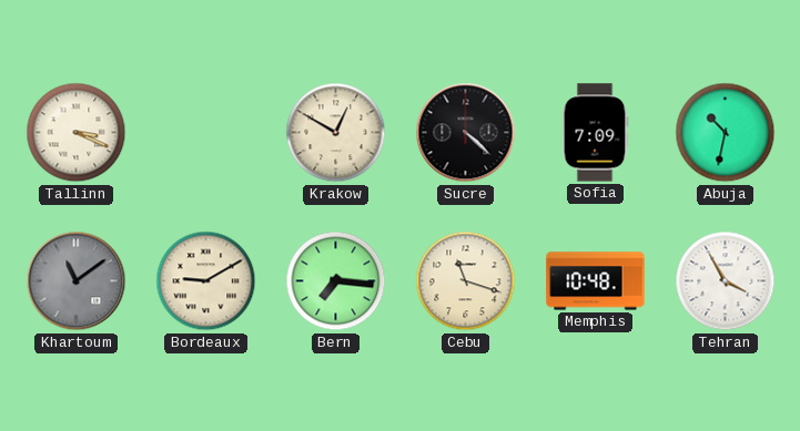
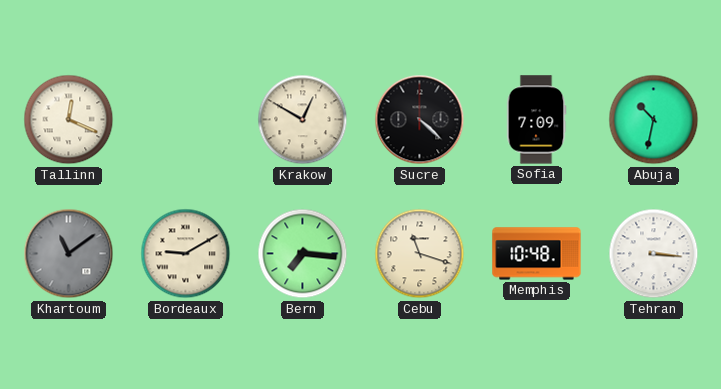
Tallinn: 3:19 -> 12:19 (69, 120)
Tehran: 3:55 -> 3:16 (654, 254)
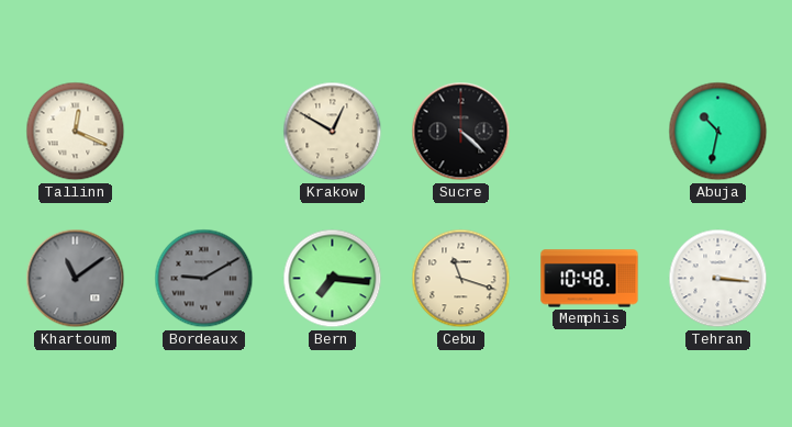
Sofia: 7:09 -> none (536, 120)
Bordeaux dial: cream -> grey (204, 279)
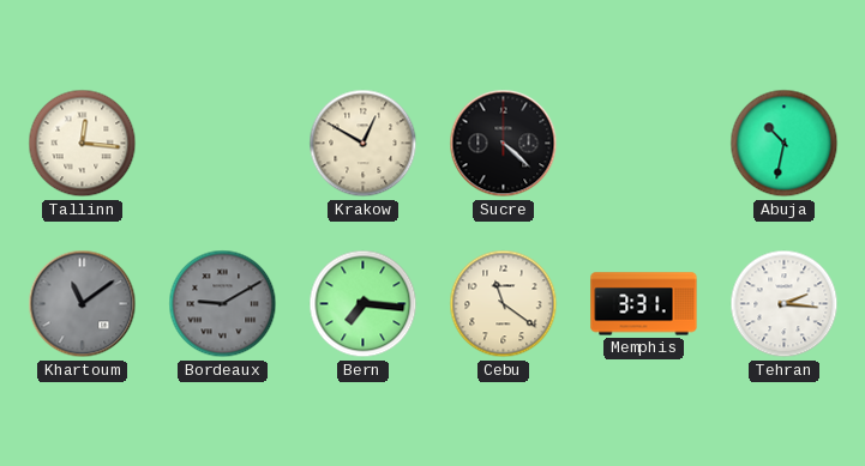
Tallinn: 12:19 -> 12:16 (83, 144)
Cebu: 11:18 -> 11:21 (504, 304)
Memphis: 10:48 -> 3:31 (644, 304)
Tehran: 3:16 -> 2:16 (785, 304)
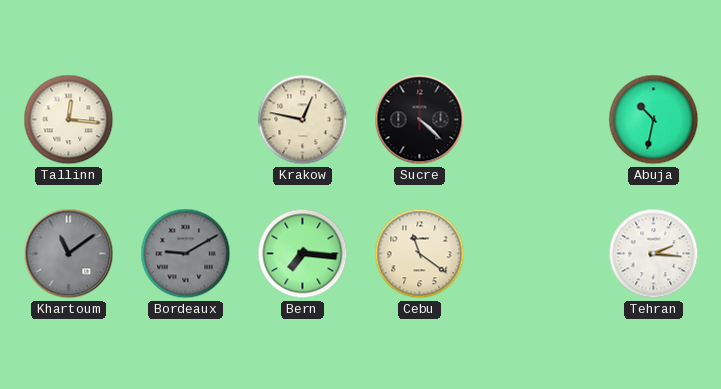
Krakow: 12:50 -> 12:47 (303, 120)
Memphis: 3:31 -> none (644, 304)
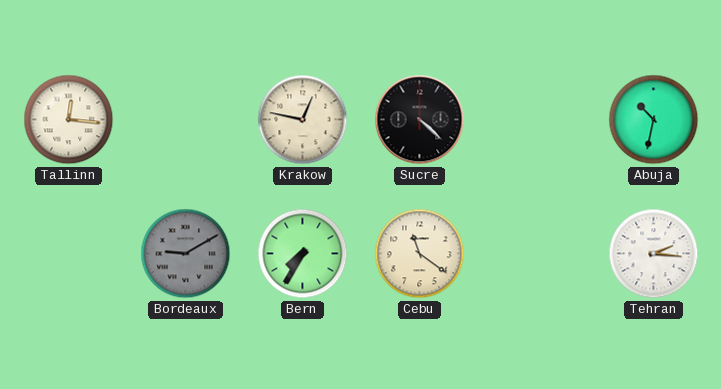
Khartoum: 11:09 -> none (69, 254)
Bern: 7:16 -> 7:35 (303, 254)
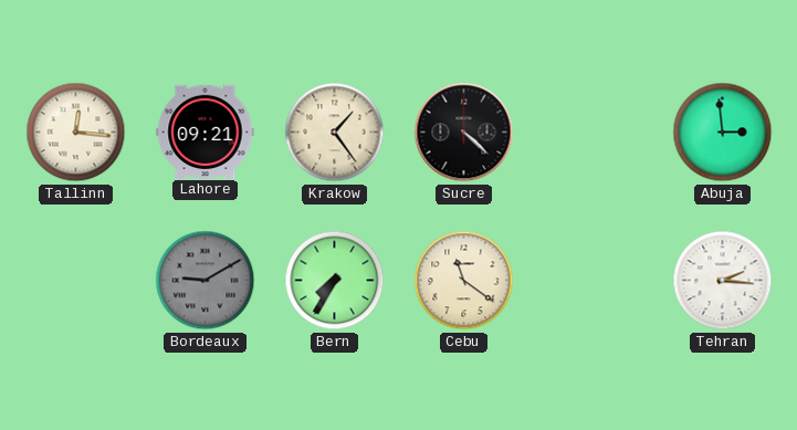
Lahore: none -> 09:21 (206, 132)
Krakow: 12:47 -> 1:24 (335, 133)
Abuja: 10:32 -> 2:59 (723, 133)
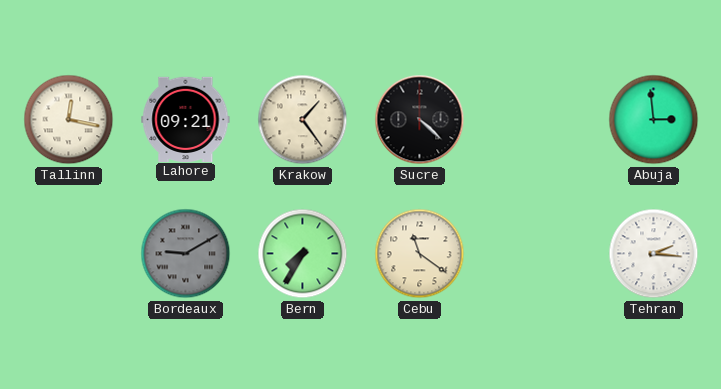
Tallinn: 12:16 -> 12:17 (69, 120)
